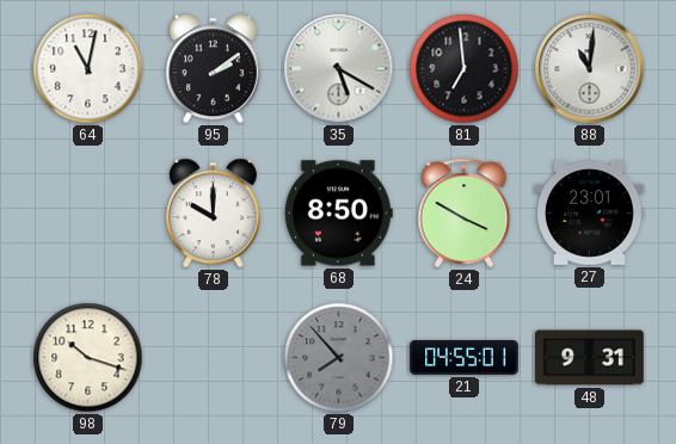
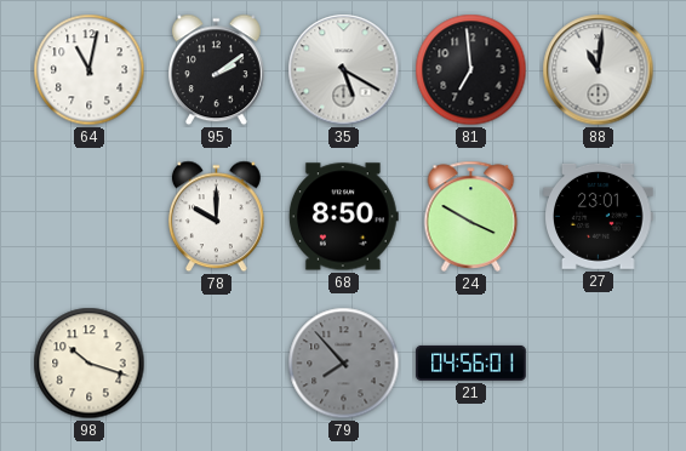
21: 04:55 -> 04:56 (471, 362)
48: 9:31 -> none (590, 358)
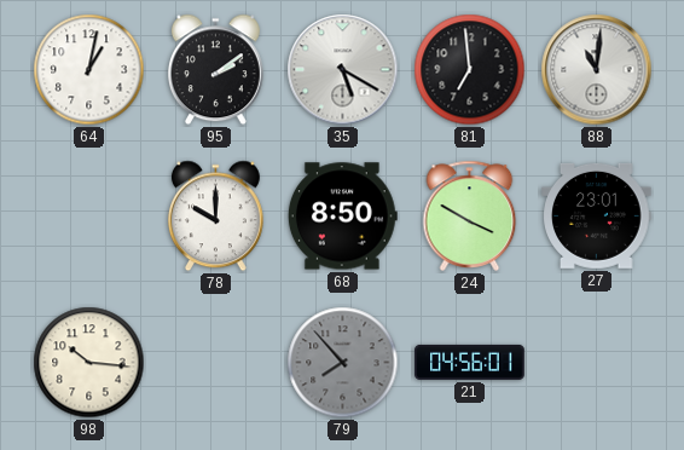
64: 11:02 -> 1:02 (89, 70)
98: 10:18 -> 10:16 (89, 363)
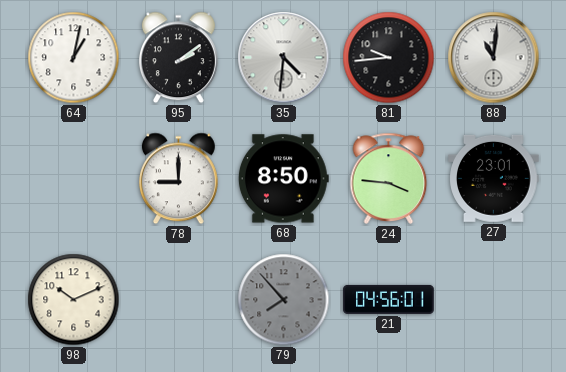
35: 5:20 -> 4:31 (284, 58)
81: 6:59 -> 9:44 (389, 58)
78: 10:00 -> 9:00 (178, 179)
24: 3:50 -> 3:46 (389, 178)
98: 10:16 -> 10:11 (74, 300)
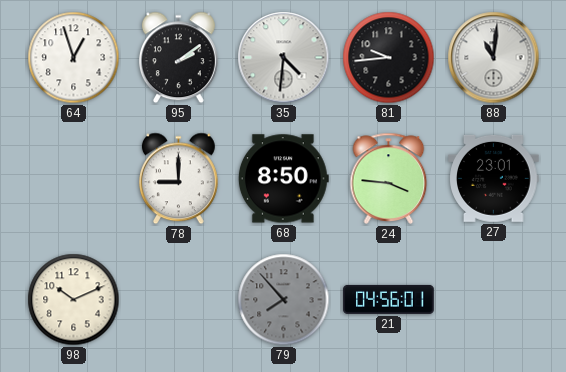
64: 1:02 -> 12:57 (74, 58)
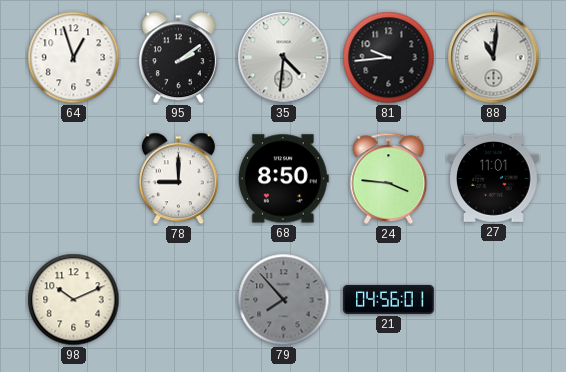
27: 23:01 -> 11:01 (494, 178)
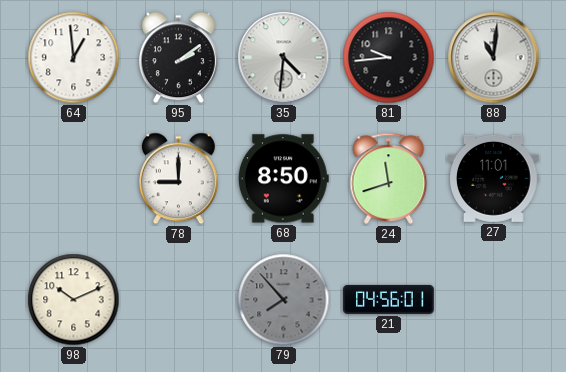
64: 12:57 -> 12:59 (74, 58)
24: 3:46 -> 11:42 (389, 178)
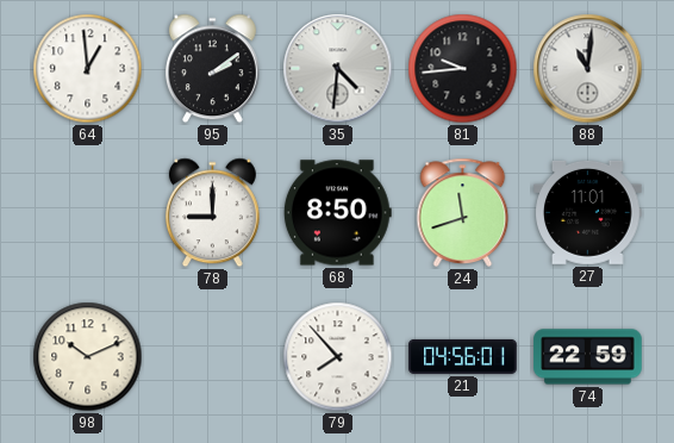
79 dial: grey -> white (338, 357)
74: none -> 22:59 (588, 357)
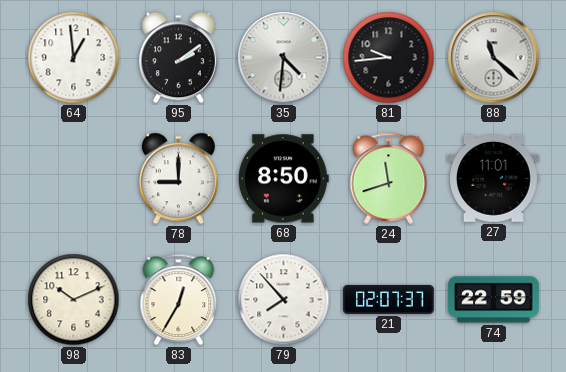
88: 11:01 -> 11:22 (494, 58)
83: none -> 12:35 (179, 299)
21: 04:56 -> 02:07 (389, 299)
